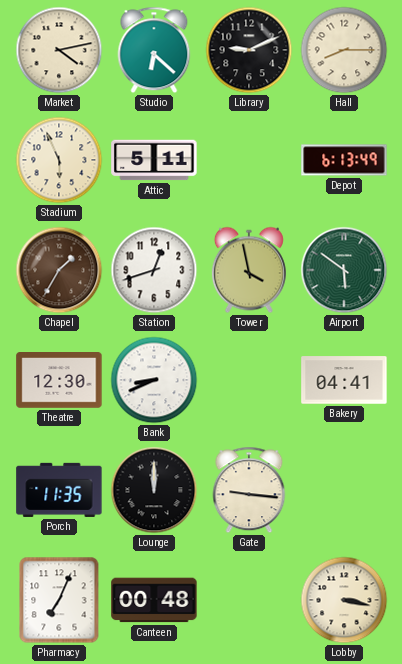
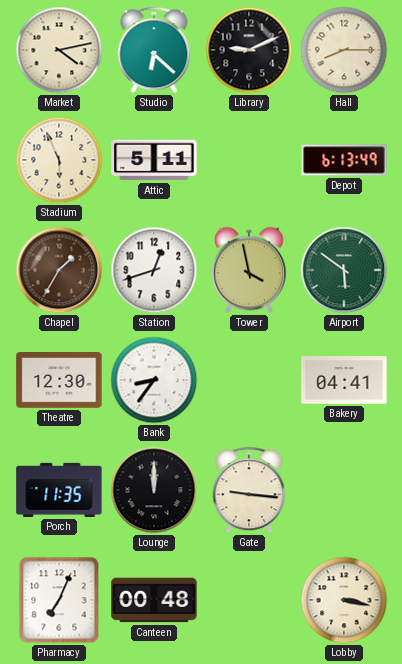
Bank: 8:41 -> 8:36 (154, 380)
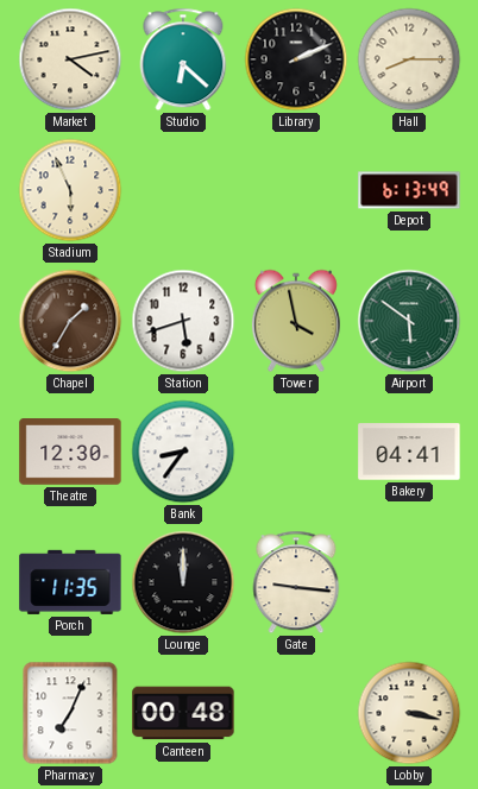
Library: 9:11 -> 2:11 (296, 59)
Attic: 5:11 -> none (154, 160)
Station: 12:42 -> 5:42 (183, 321)
